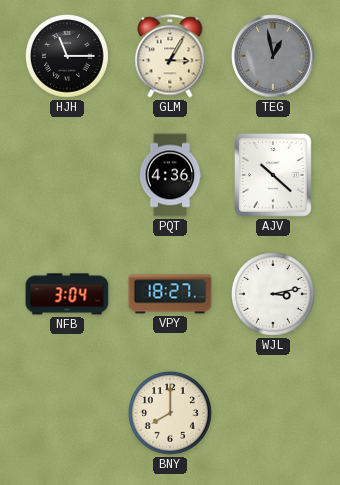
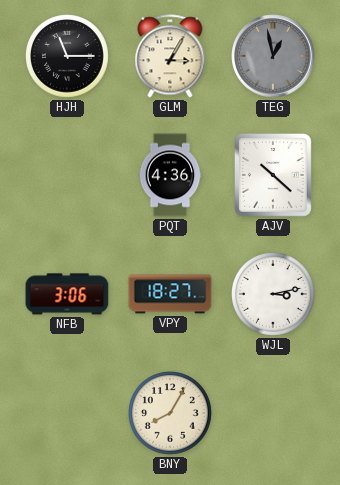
NFB: 3:04 -> 3:06 (67, 294)
BNY: 8:00 -> 8:05 (171, 414)
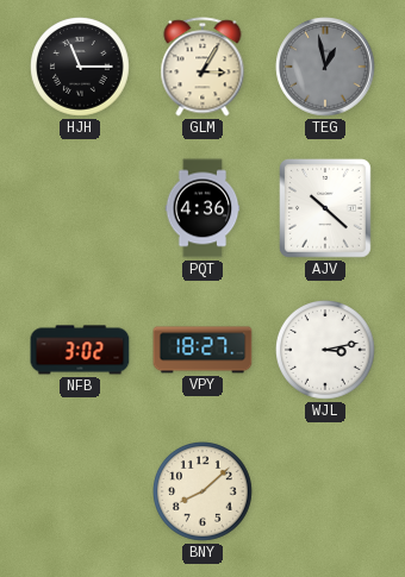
NFB: 3:06 -> 3:02 (80, 350)
BNY: 8:05 -> 8:08 (204, 493)
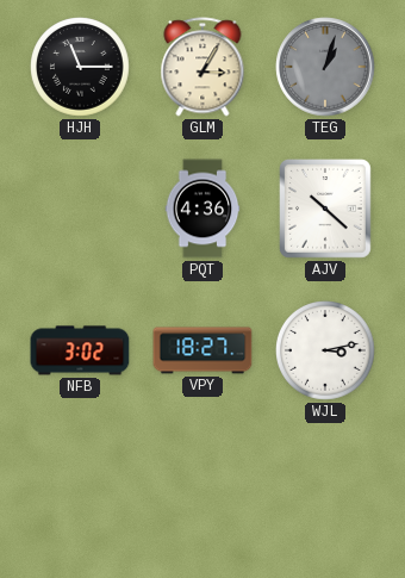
TEG: 12:58 -> 1:03 (325, 67)
BNY: 8:08 -> none (204, 493)
